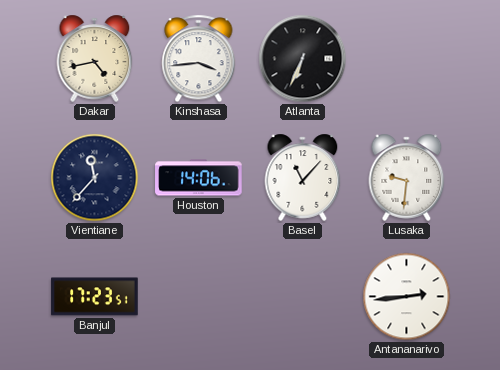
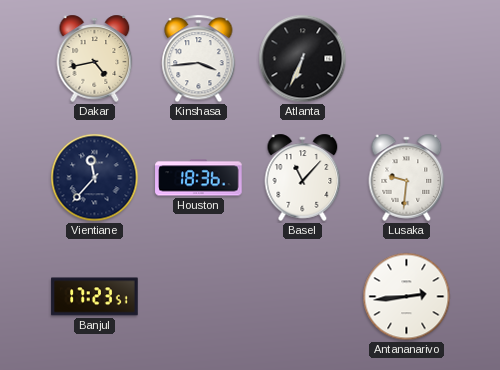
Houston: 14:06 -> 18:36 (199, 178)
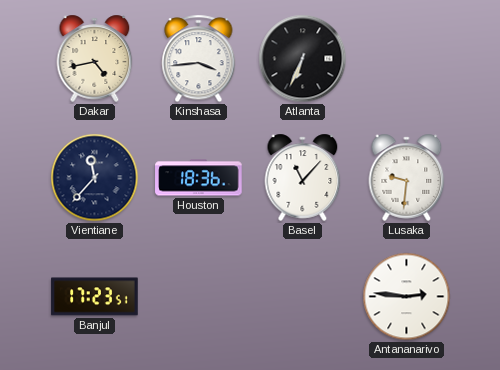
Antananarivo: 2:44 -> 2:46 (407, 297)
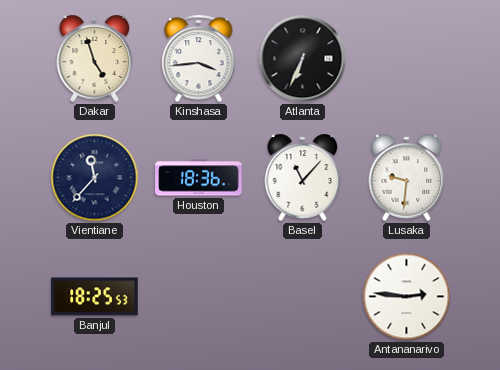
Dakar: 4:43 -> 4:57 (95, 58)
Banjul: 17:23 -> 18:25 (95, 297)
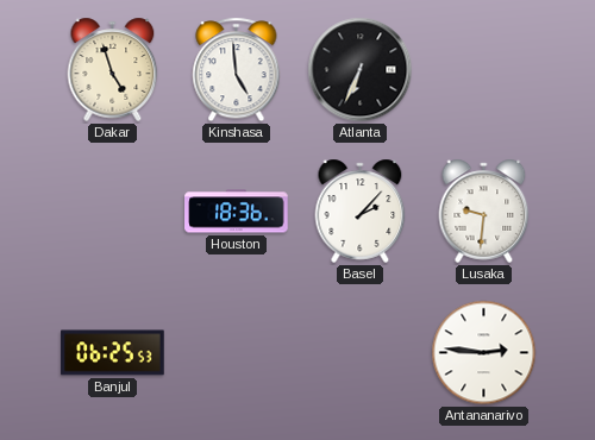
Kinshasa: 3:44 -> 4:59 (237, 70)
Vientiane: 11:37 -> none (95, 178)
Basel: 11:07 -> 2:07 (361, 210)
Banjul: 18:25 -> 06:25 (113, 353)
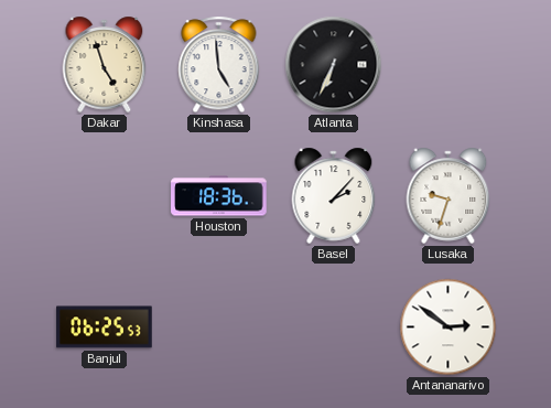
Lusaka: 9:31 -> 9:33 (449, 195)
Antananarivo: 2:46 -> 2:51 (449, 328)
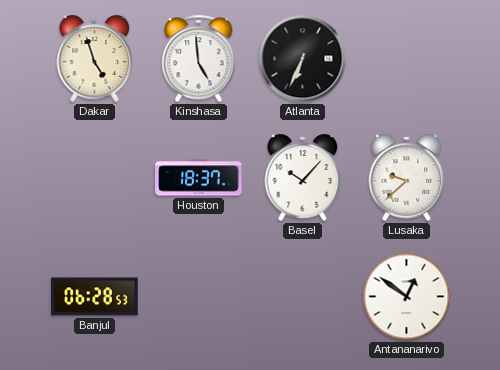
Houston: 18:36 -> 18:37 (199, 178)
Basel: 2:07 -> 10:07 (303, 177)
Lusaka: 9:33 -> 9:38 (407, 177)
Banjul: 06:25 -> 06:28 (95, 297)
Antananarivo: 2:51 -> 12:51 (407, 297)
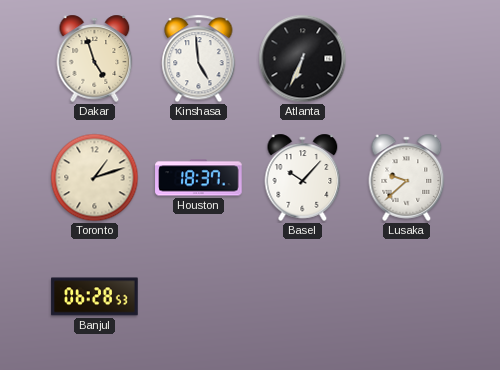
Toronto: none -> 1:12 (95, 178)
Antananarivo: 12:51 -> none (407, 297)
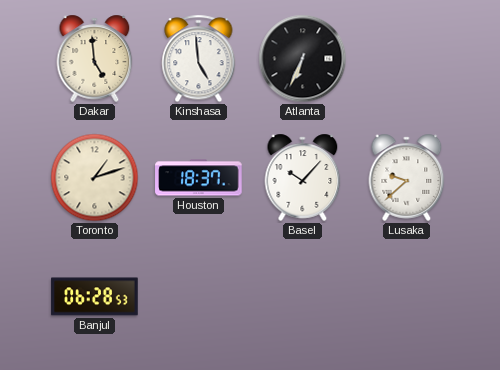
Dakar: 4:57 -> 4:59 (95, 58)
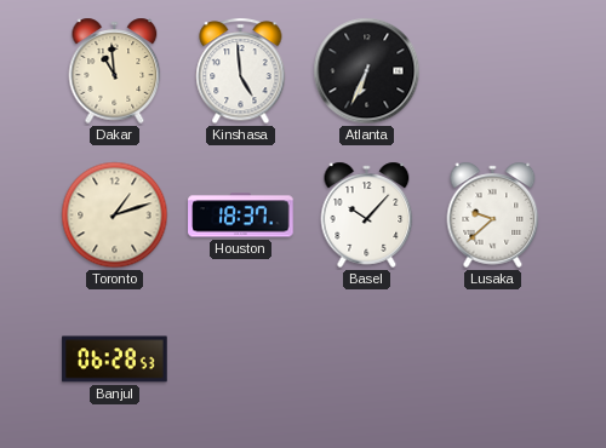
Dakar: 4:59 -> 10:59 (115, 70)
